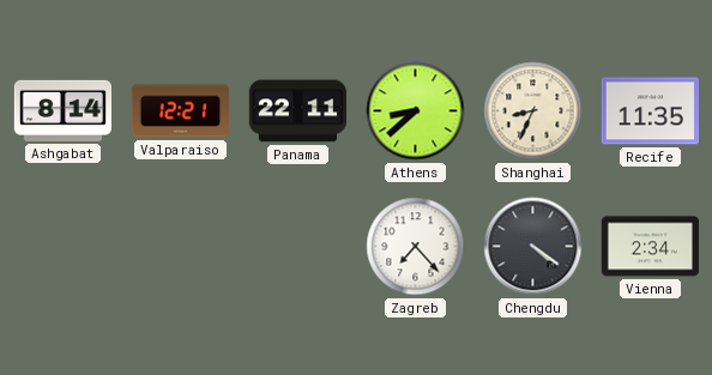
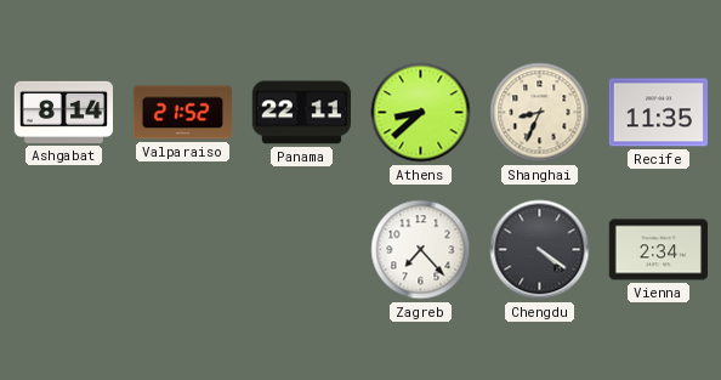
Valparaiso: 12:21 -> 21:52 (182, 113)
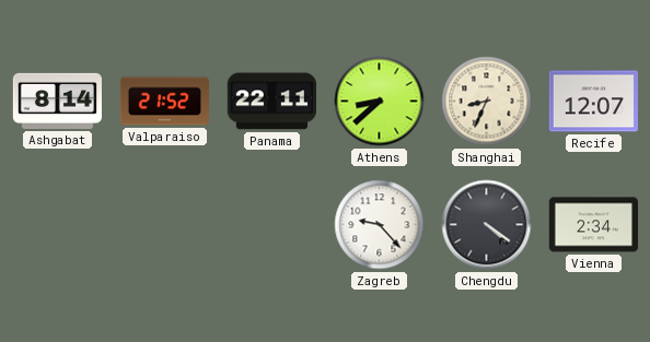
Recife: 11:35 -> 12:07 (593, 102)
Zagreb: 7:23 -> 9:23 (380, 225)
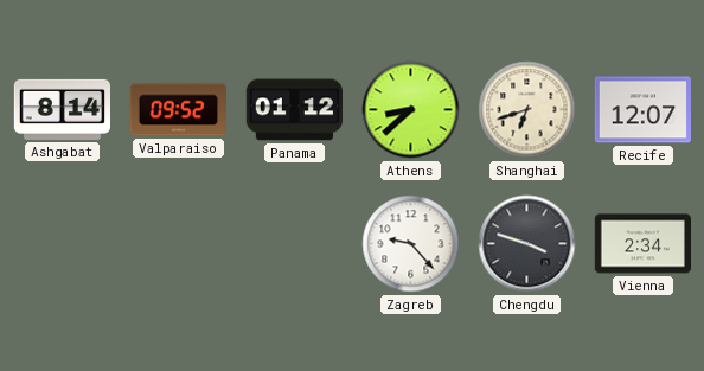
Valparaiso: 21:52 -> 09:52 (178, 110)
Panama: 22:11 -> 01:12 (294, 110)
Shanghai: 8:34 -> 6:42 (527, 110)
Chengdu: 4:21 -> 3:48 (527, 244)
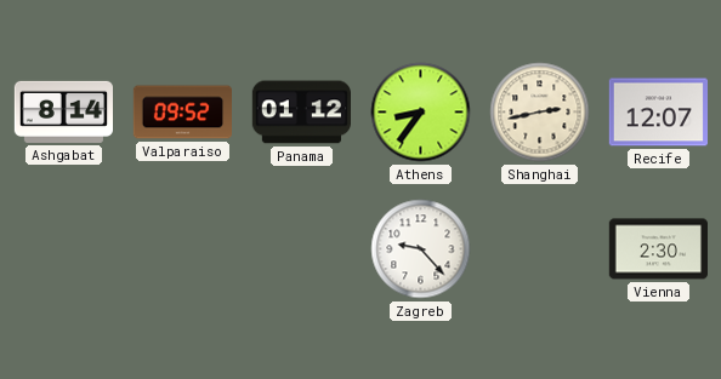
Athens: 8:38 -> 8:36 (421, 113)
Shanghai: 6:42 -> 2:43 (540, 113)
Chengdu: 3:48 -> none (527, 244)
Vienna: 2:34 -> 2:30 (658, 249)
